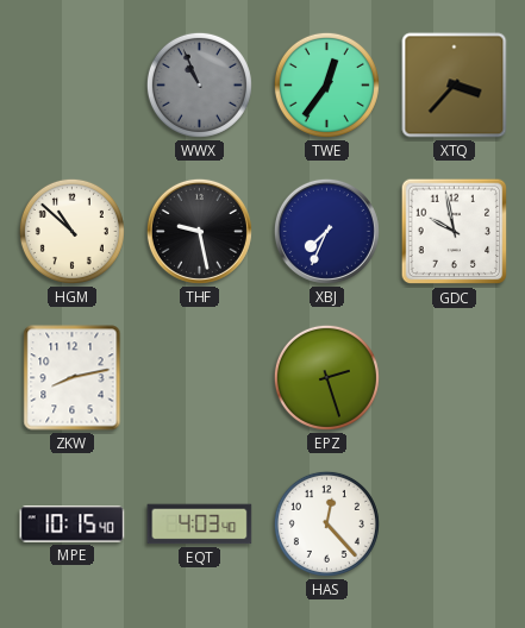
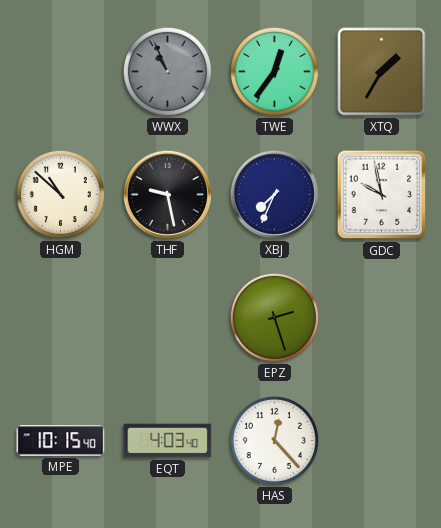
XTQ: 3:37 -> 1:35 (382, 72)
ZKW: 8:13 -> none (73, 378)
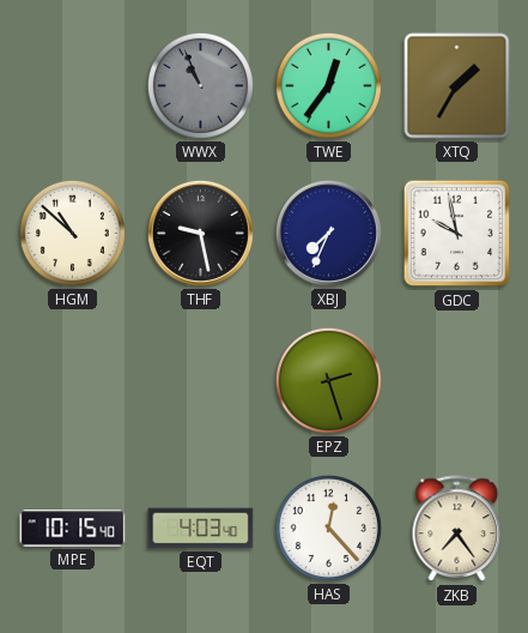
ZKB: none -> 7:24 (457, 529)
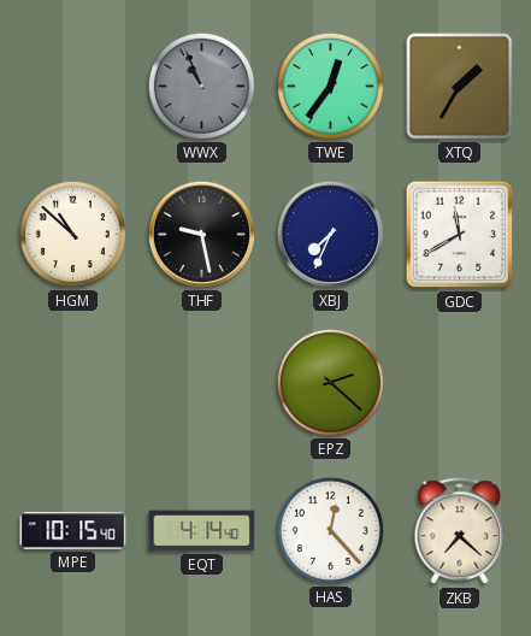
GDC: 9:58 -> 11:40 (460, 235)
EPZ: 2:27 -> 2:22 (330, 382)
EQT: 4:03 -> 4:14 (202, 531)
ZKB: 7:24 -> 7:22 (460, 531)
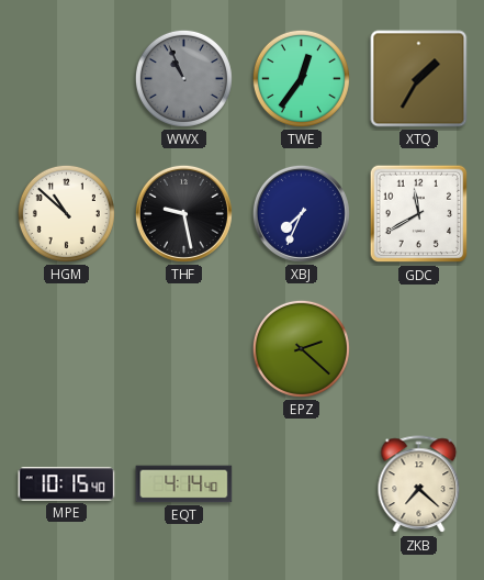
HAS: 12:23 -> none (330, 530)
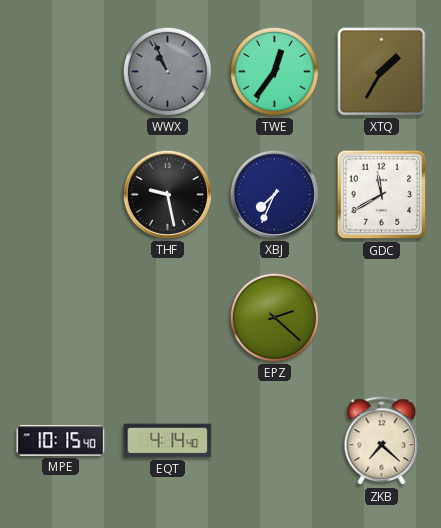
HGM: 10:52 -> none (66, 213)
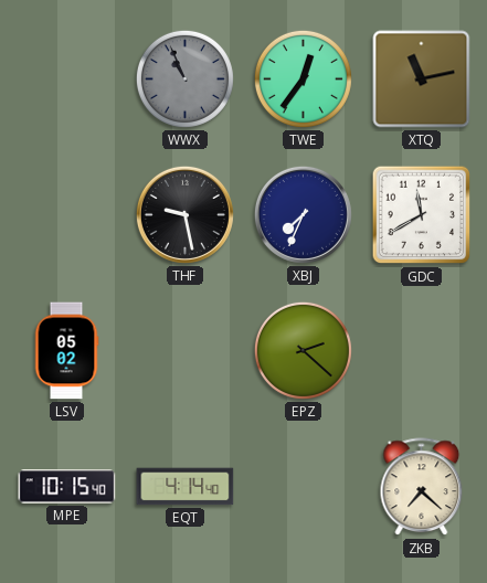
XTQ: 1:35 -> 11:13 (422, 79)
LSV: none -> 05:02 (66, 351)
